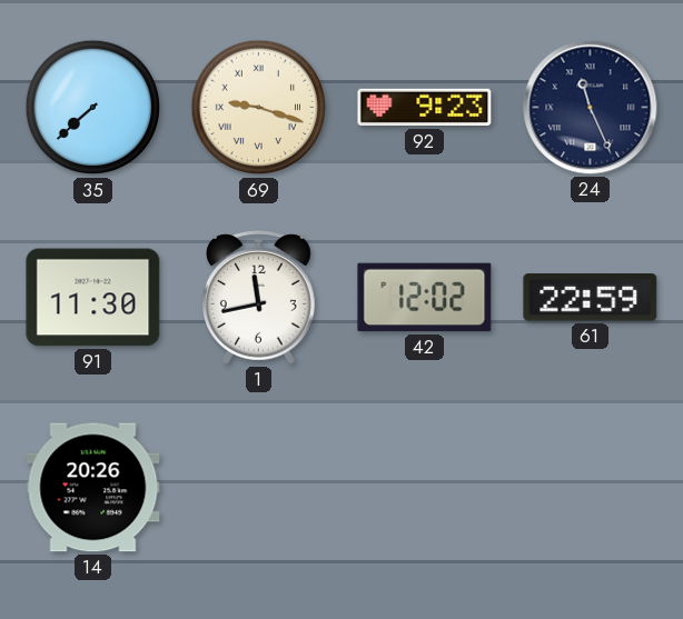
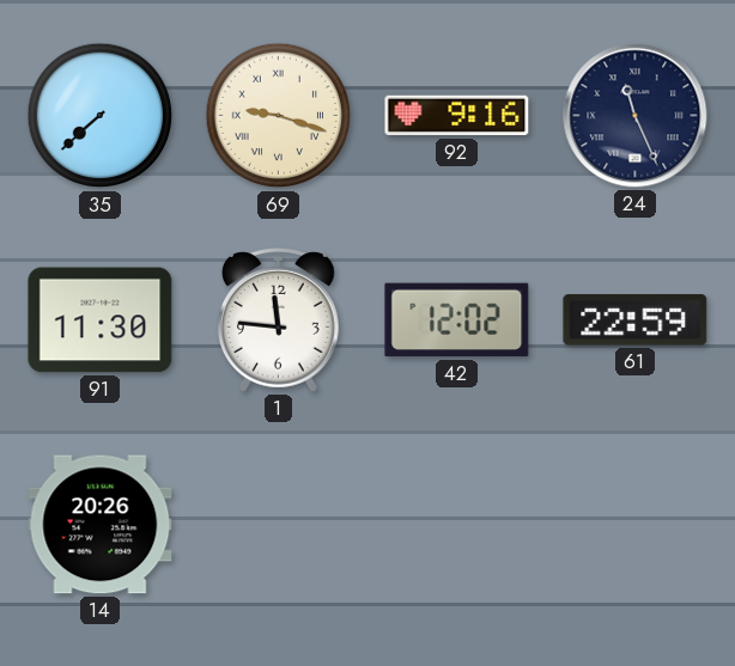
92: 9:23 -> 9:16 (457, 116)
1: 11:43 -> 11:46 (278, 320)
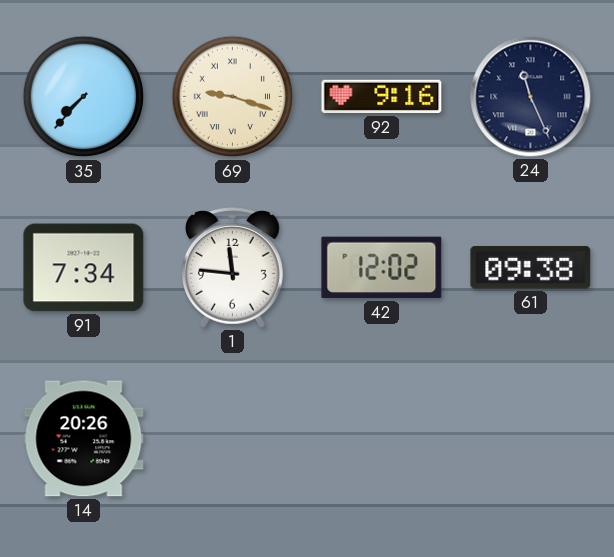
35: 7:38 -> 7:37 (84, 97)
91: 11:30 -> 7:34 (84, 268)
61: 22:59 -> 09:38 (531, 268)
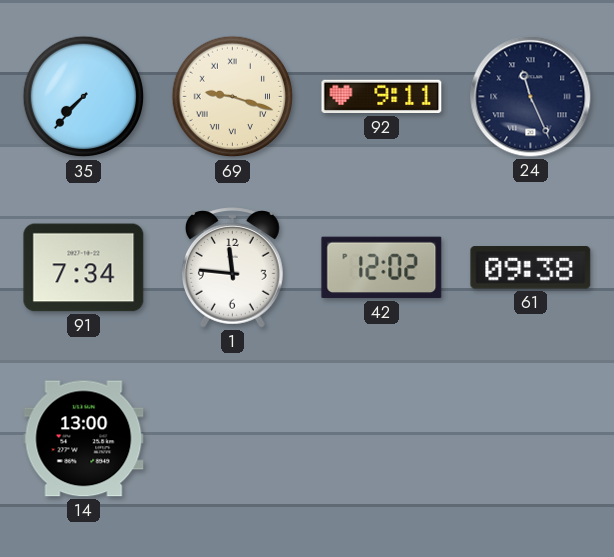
92: 9:16 -> 9:11 (382, 97)
14: 20:26 -> 13:00 (84, 439)
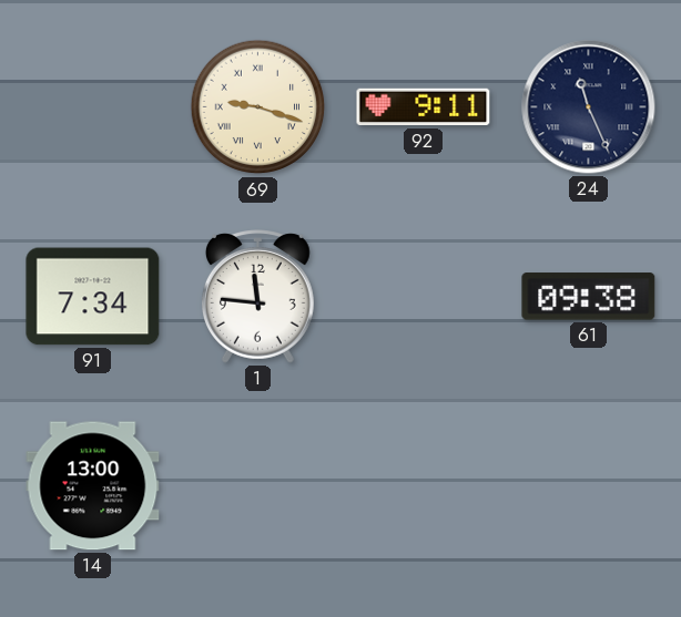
35: 7:37 -> none (84, 97)
42: 12:02 -> none (382, 268)
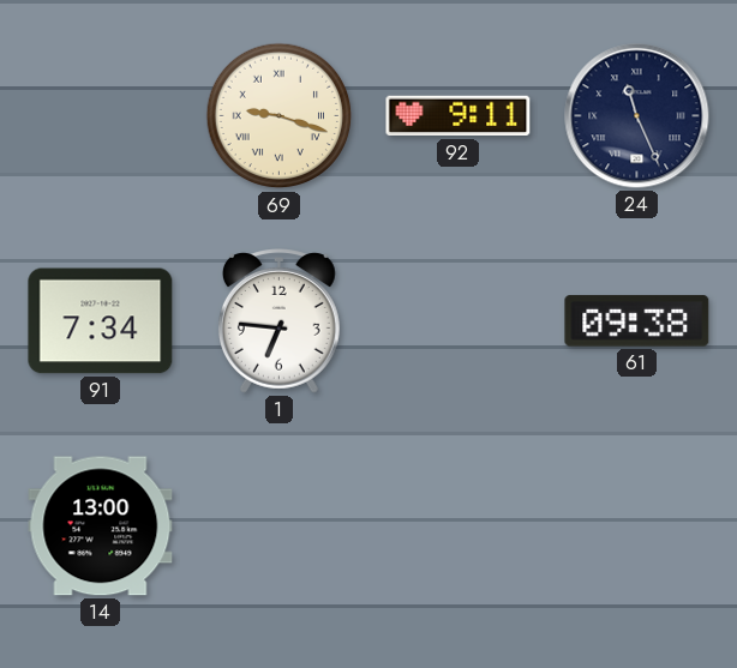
1: 11:46 -> 6:46 (278, 321)
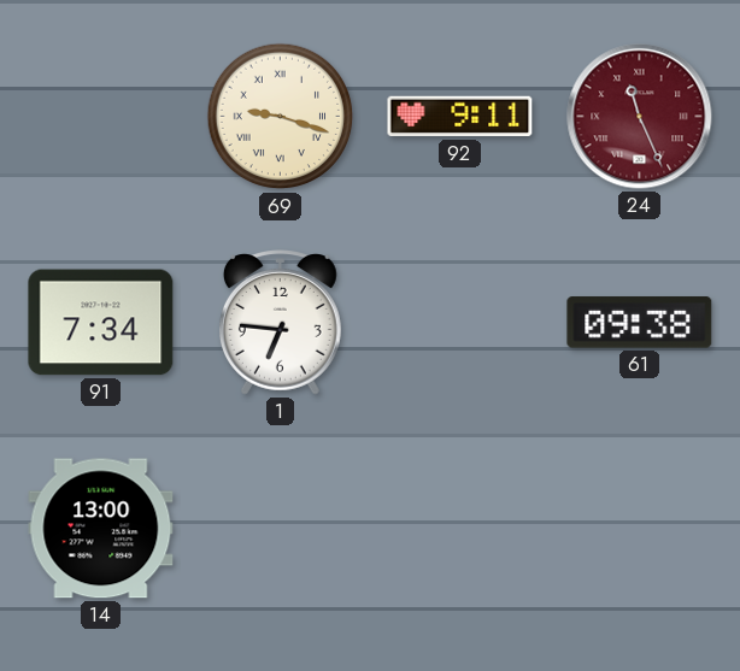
24 dial: navy -> burgundy (640, 117)
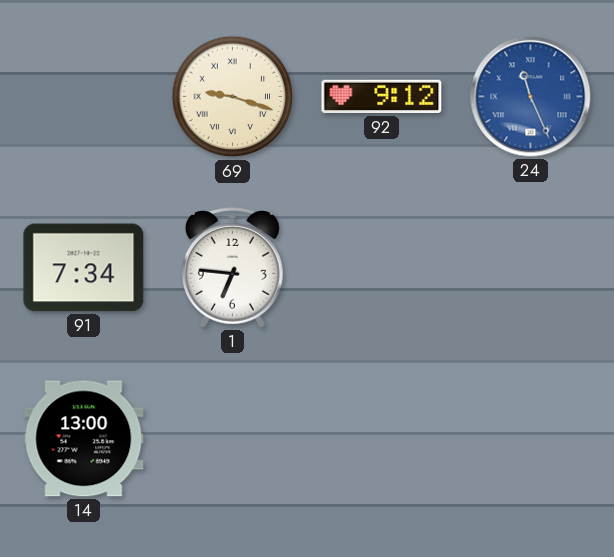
92: 9:11 -> 9:12 (382, 97)
24 dial: burgundy -> blue (531, 97)
61: 09:38 -> none (640, 323)
